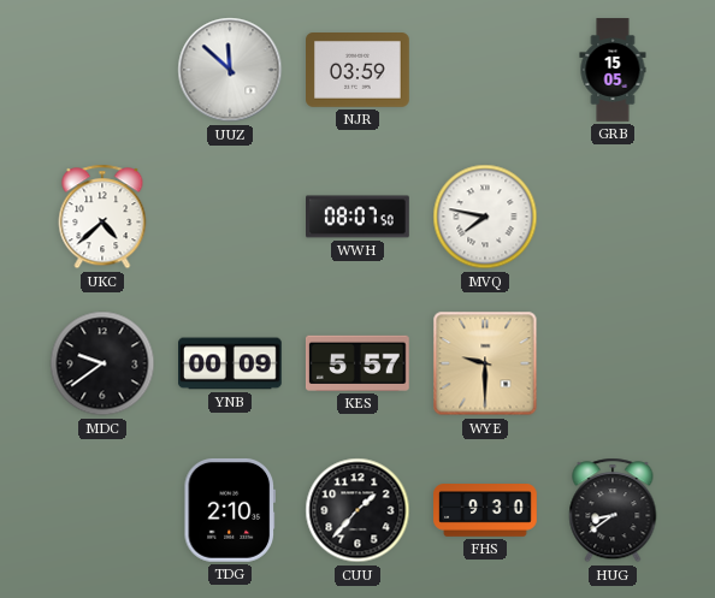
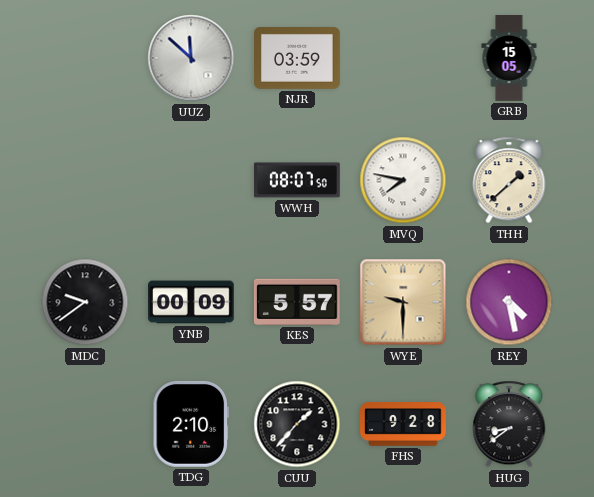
UKC: 4:38 -> none (102, 217)
THH: none -> 1:38 (509, 180)
REY: none -> 4:28 (509, 302)
FHS: 9:30 -> 9:28 (403, 425)
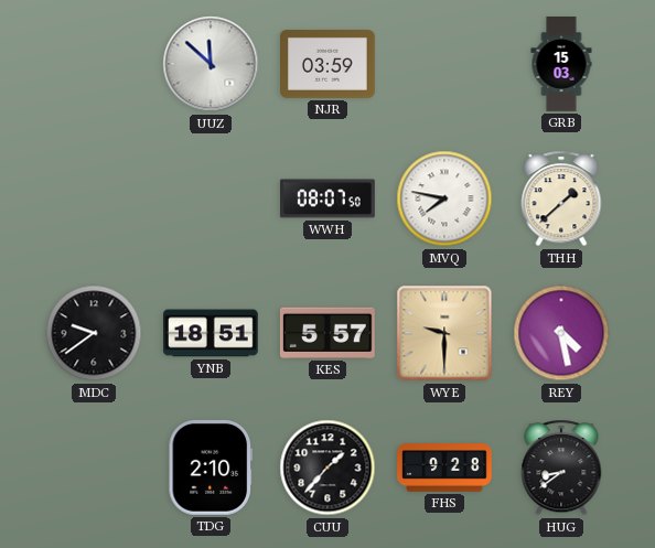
GRB: 15:05 -> 15:03 (561, 64)
YNB: 00:09 -> 18:51 (212, 333)
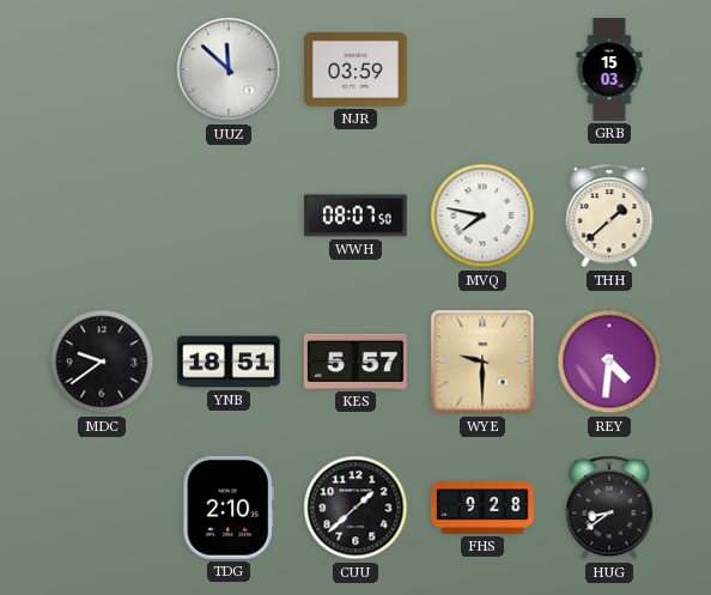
REY: 4:28 -> 4:31 (609, 362)
CUU: 1:37 -> 1:38 (355, 508)
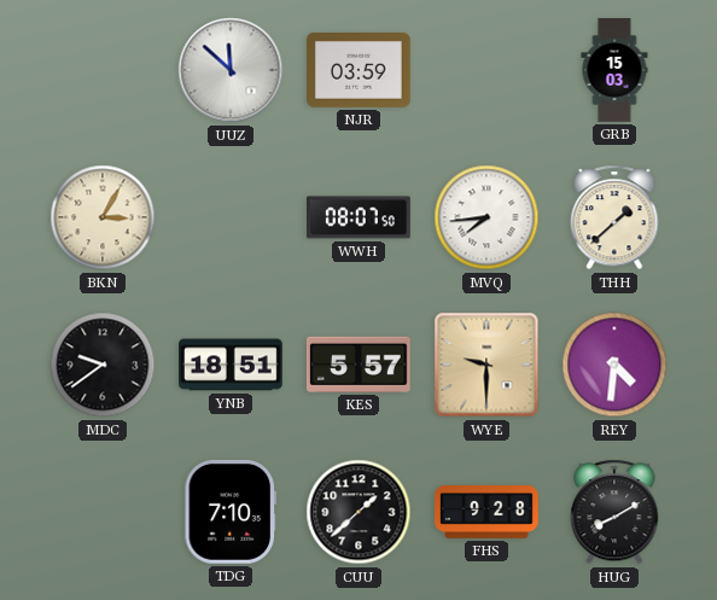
BKN: none -> 3:05 (103, 217)
MVQ: 7:47 -> 7:44 (486, 217)
TDG: 2:10 -> 7:10 (229, 512)
HUG: 8:39 -> 8:10 (614, 512)
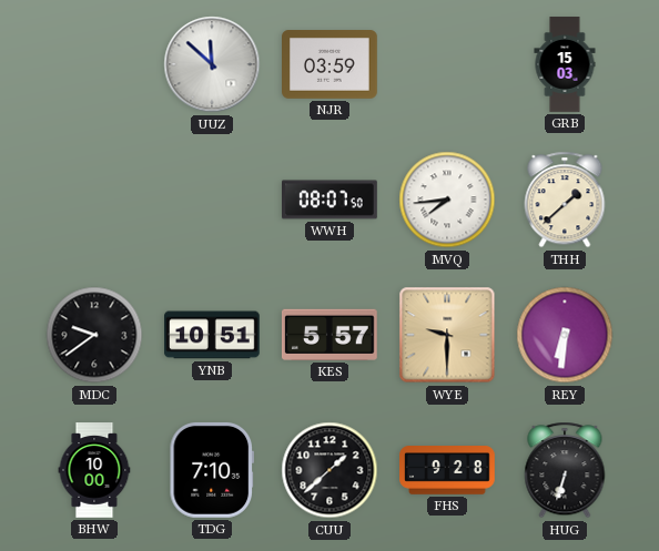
BKN: 3:05 -> none (103, 217)
YNB: 18:51 -> 10:51 (213, 335)
REY: 4:31 -> 6:31 (565, 335)
BHW: none -> 10:00 (94, 470)
HUG: 8:10 -> 6:33 (565, 470)
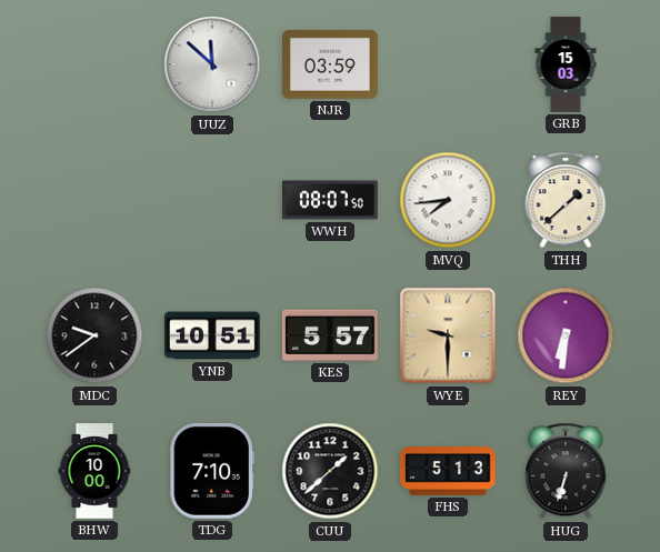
FHS: 9:28 -> 5:13 (448, 472)
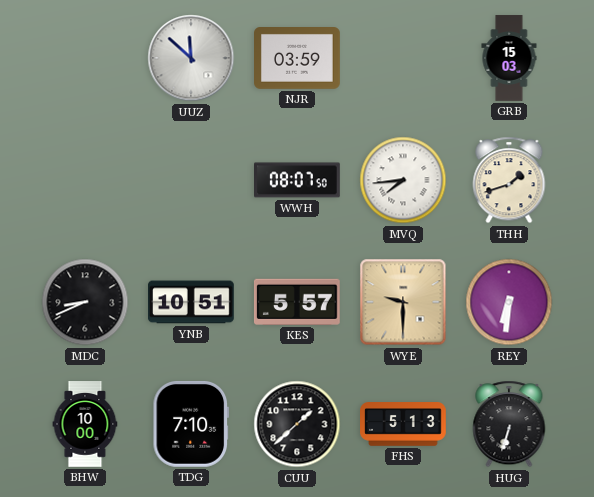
THH: 1:38 -> 1:42 (509, 180)
MDC: 9:39 -> 8:41 (85, 302)
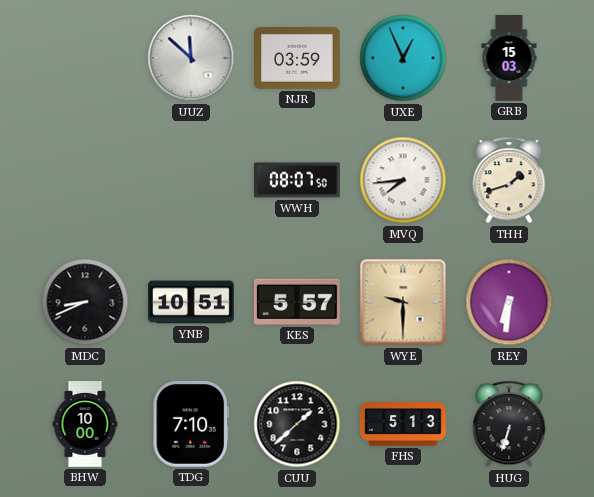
UXE: none -> 12:56 (403, 58)
